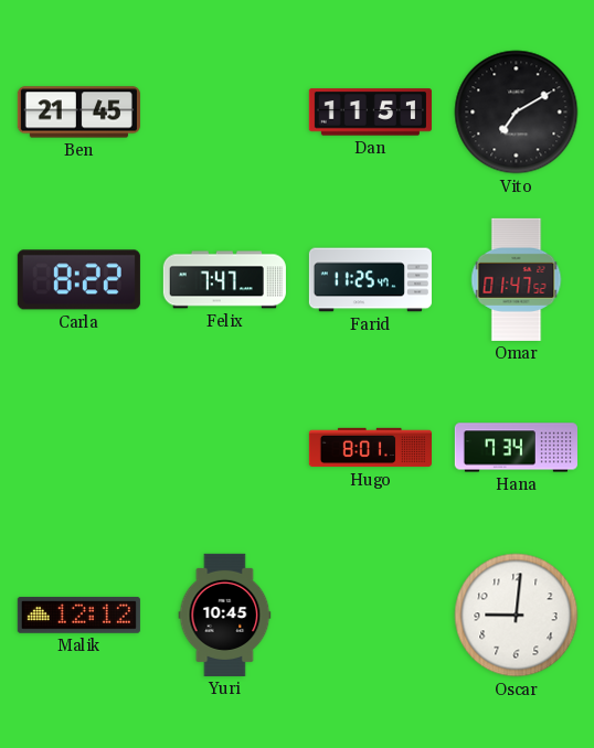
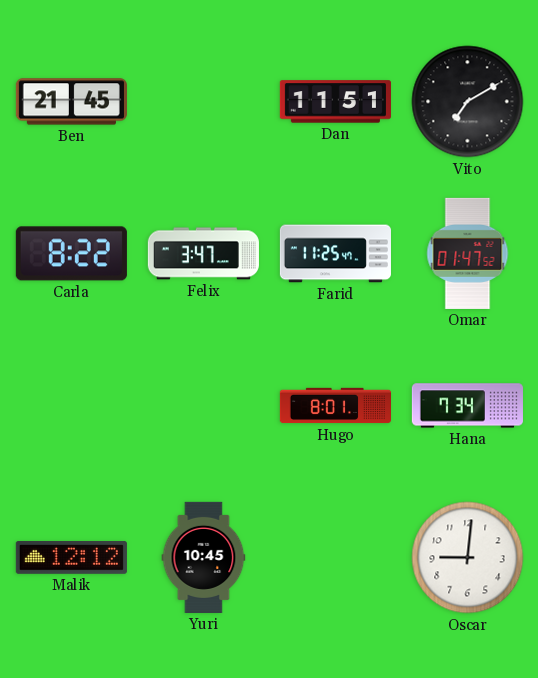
Felix: 7:47 -> 3:47 (203, 254)
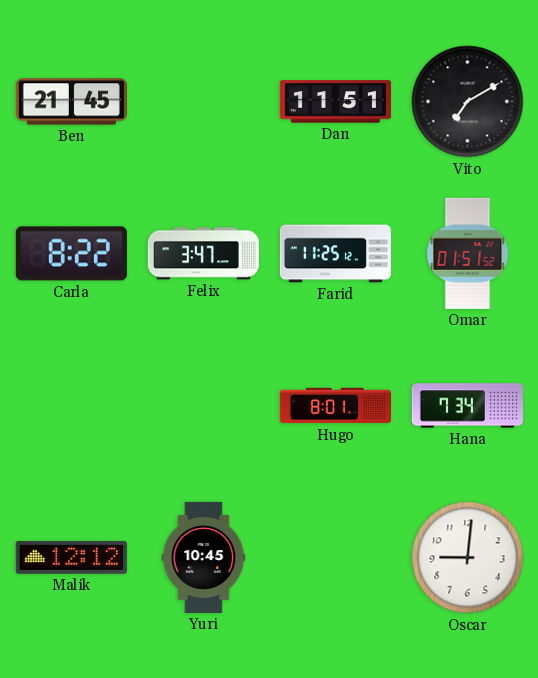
Farid: 11:25:47 -> 11:25:12 (335, 254)
Omar: 01:47 -> 01:51 (468, 253)
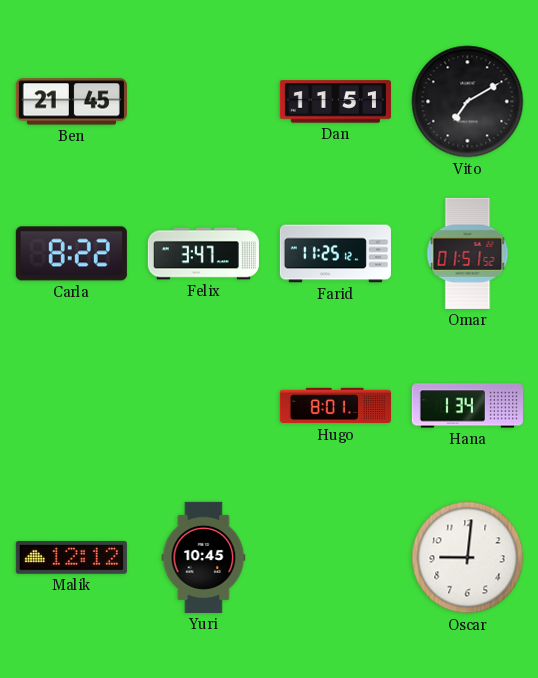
Hana: 7:34 -> 1:34 (467, 406)
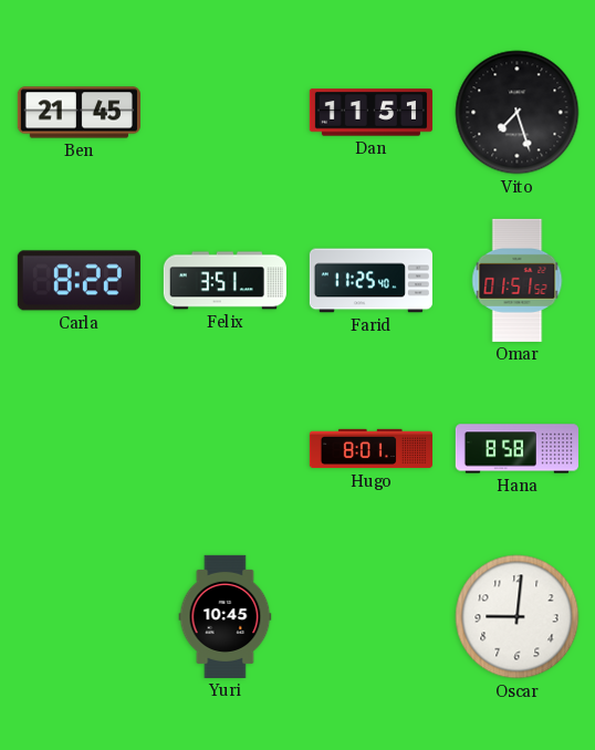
Vito: 7:10 -> 7:27 (518, 113)
Felix: 3:47 -> 3:51 (225, 281)
Farid: 11:25:12 -> 11:25:40 (370, 281)
Hana: 1:34 -> 8:58 (516, 449)
Malik: 12:12 -> none (71, 558)
